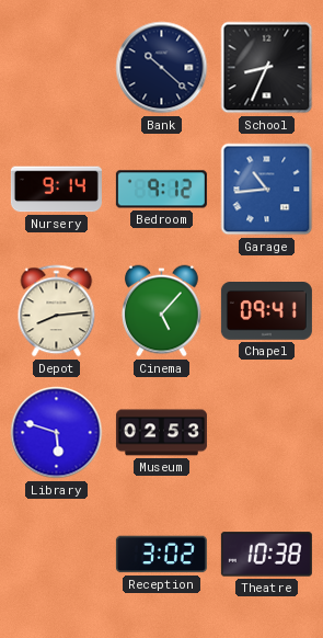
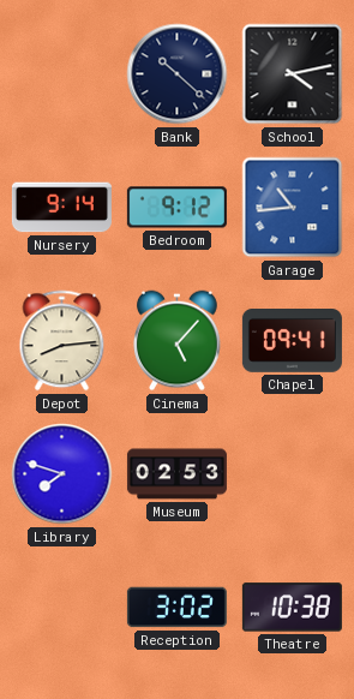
School: 8:34 -> 4:13 (293, 74)
Library: 5:48 -> 7:48 (62, 474)
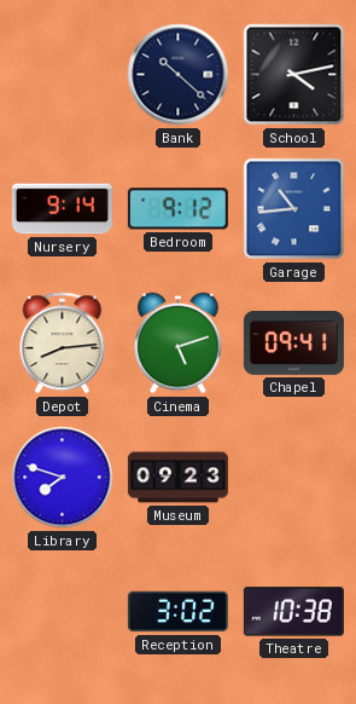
Cinema: 5:07 -> 5:12 (179, 344)
Museum: 02:53 -> 09:23 (177, 478)
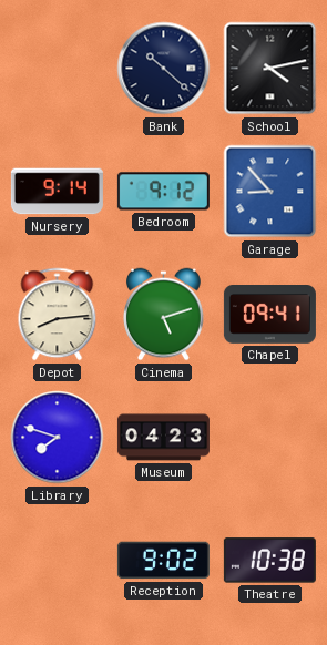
Garage: 10:44 -> 8:53 (270, 192)
Museum: 09:23 -> 04:23 (163, 438)
Reception: 3:02 -> 9:02 (163, 561)
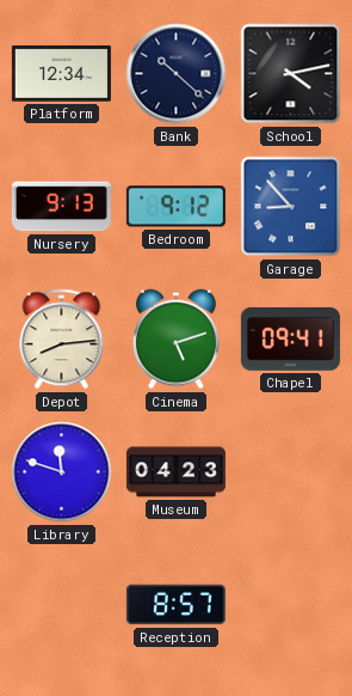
Platform: none -> 12:34 (61, 74)
Nursery: 9:14 -> 9:13 (61, 207)
Library: 7:48 -> 11:48 (62, 472)
Reception: 9:02 -> 8:57 (175, 605)
Theatre: 10:38 -> none (269, 561)
